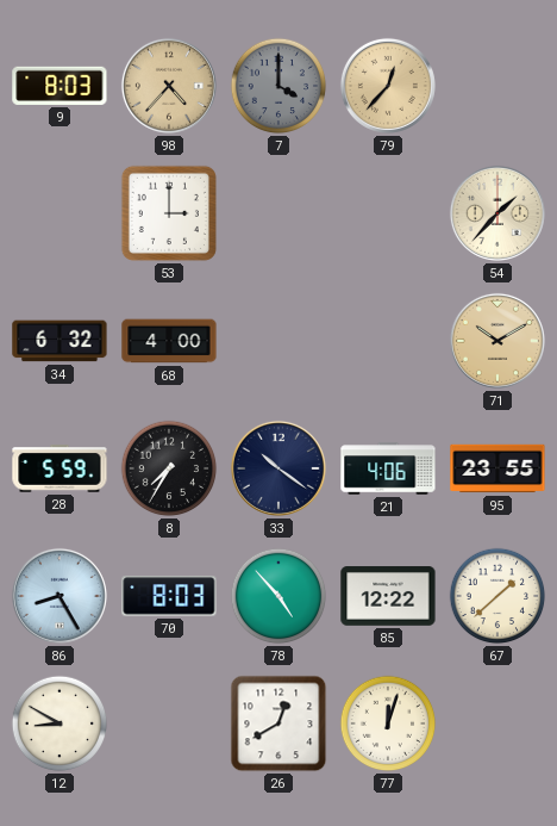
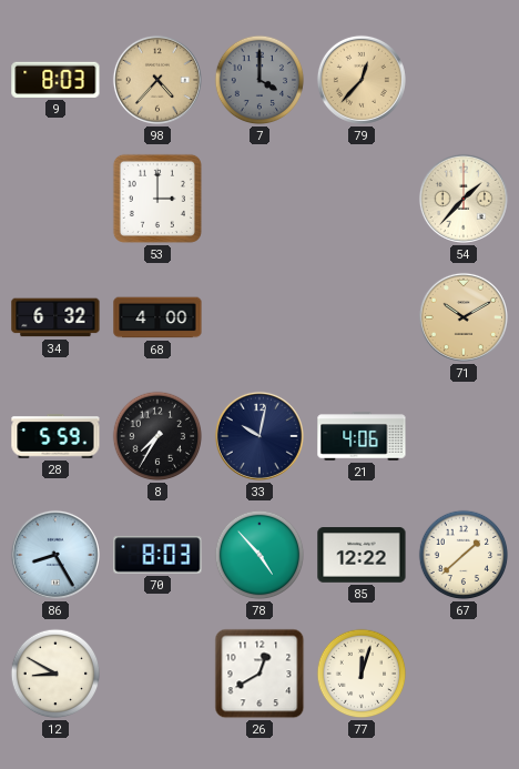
33: 10:21 -> 10:02 (259, 436)
95: 23:55 -> none (497, 468)
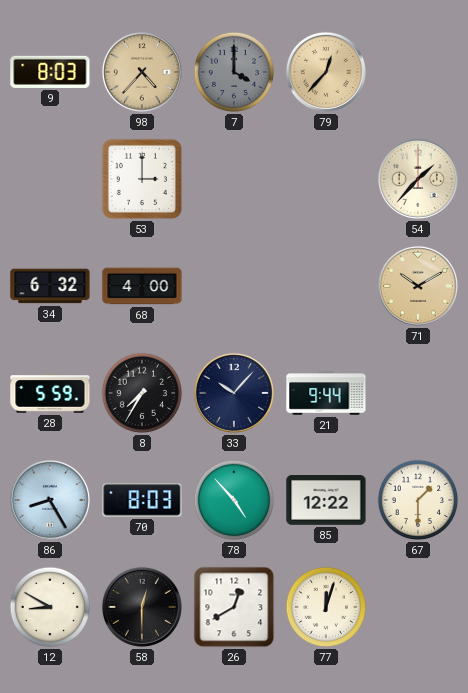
33: 10:02 -> 10:07 (234, 393)
21: 4:06 -> 9:44 (326, 393)
67: 1:38 -> 1:30 (418, 500)
58: none -> 12:30 (142, 607)
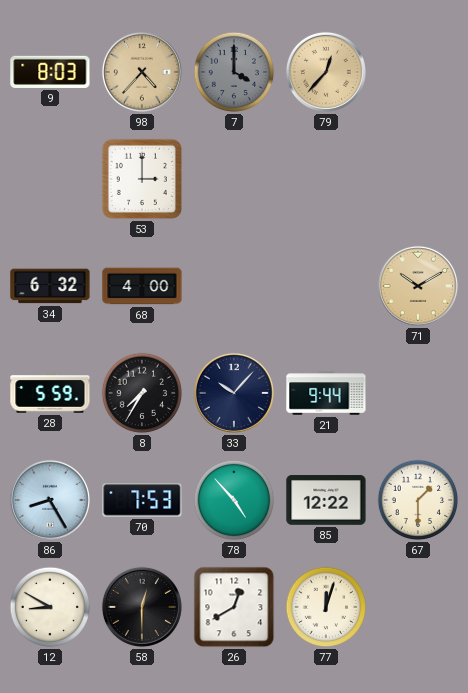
54: 1:37 -> none (418, 179)
70: 8:03 -> 7:53 (142, 500)
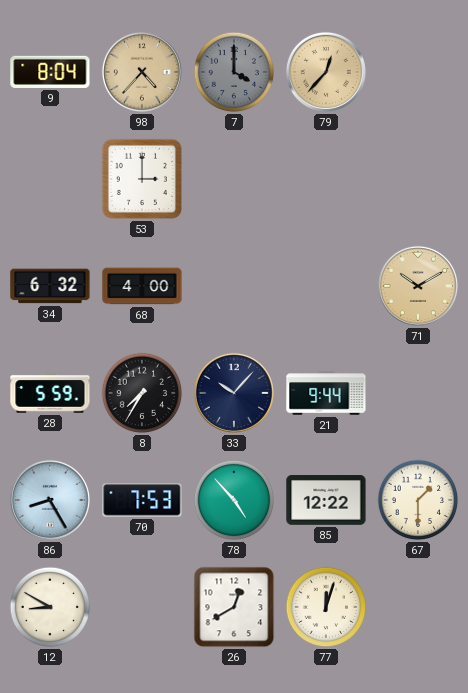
9: 8:03 -> 8:04 (50, 72)
58: 12:30 -> none (142, 607)
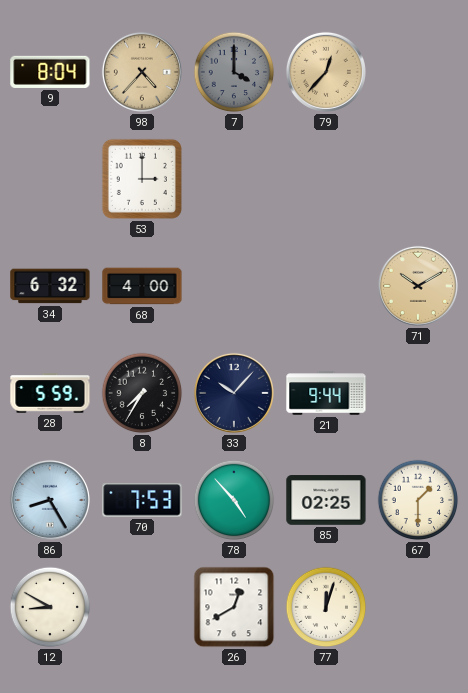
85: 12:22 -> 02:25 (326, 500)
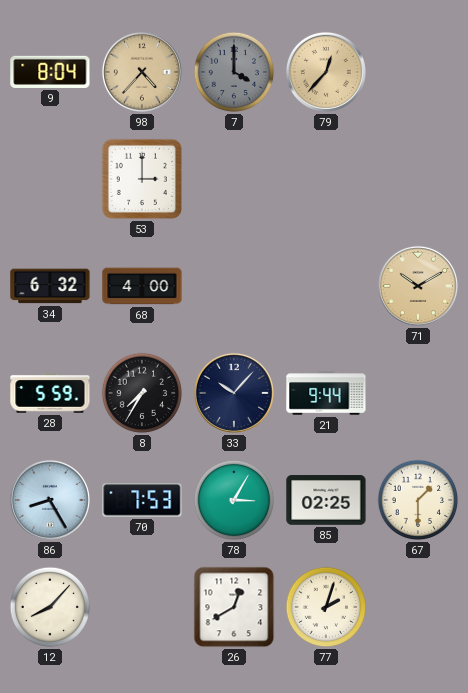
78: 4:53 -> 3:05 (234, 500)
12: 8:50 -> 8:07 (50, 607)
77: 12:03 -> 2:03 (326, 607)
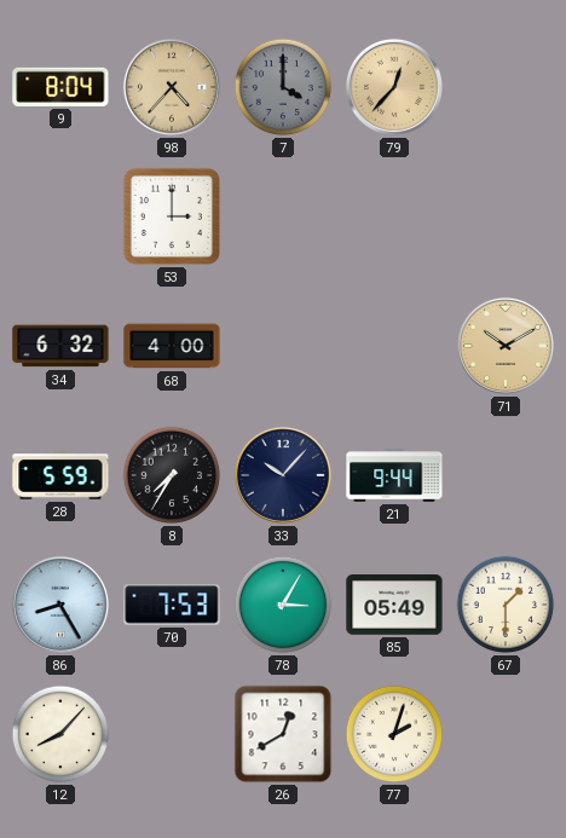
85: 02:25 -> 05:49 (394, 605)
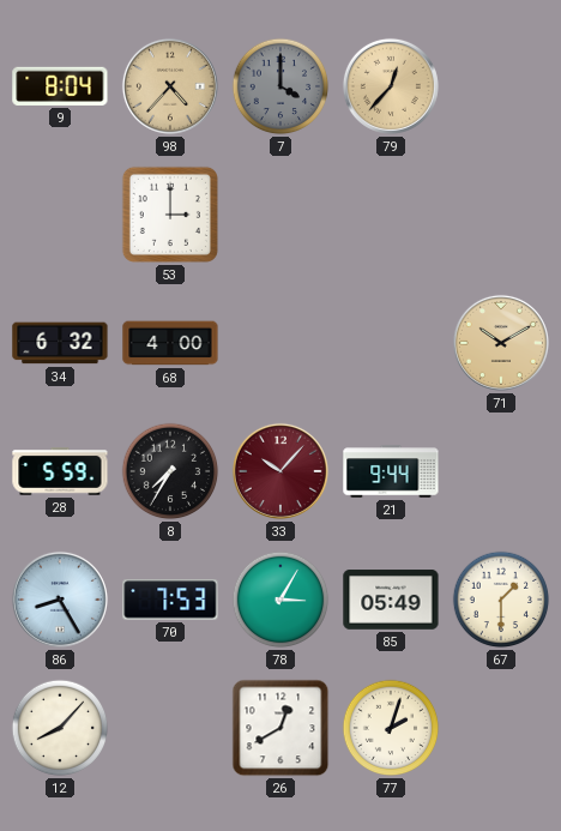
33 dial: navy -> burgundy (280, 471)
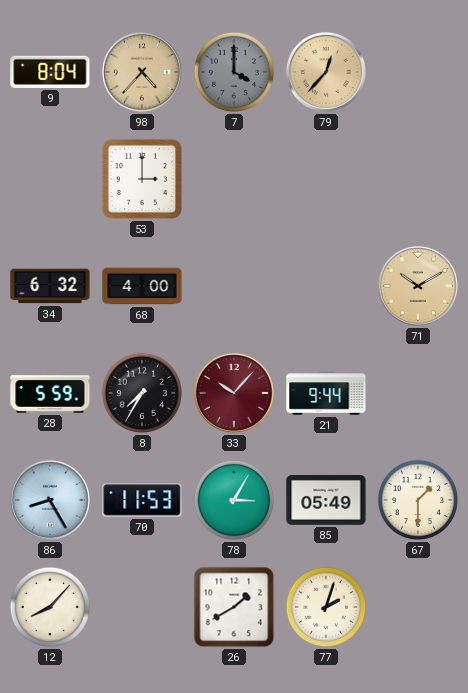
70: 7:53 -> 11:53 (142, 500)
26: 12:40 -> 1:40 (234, 607)
